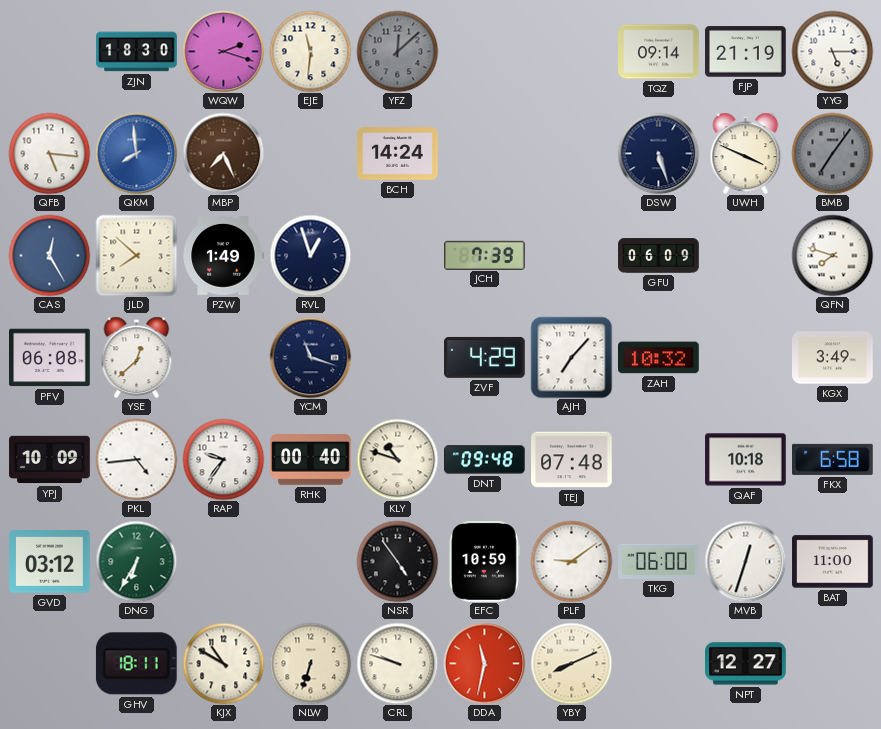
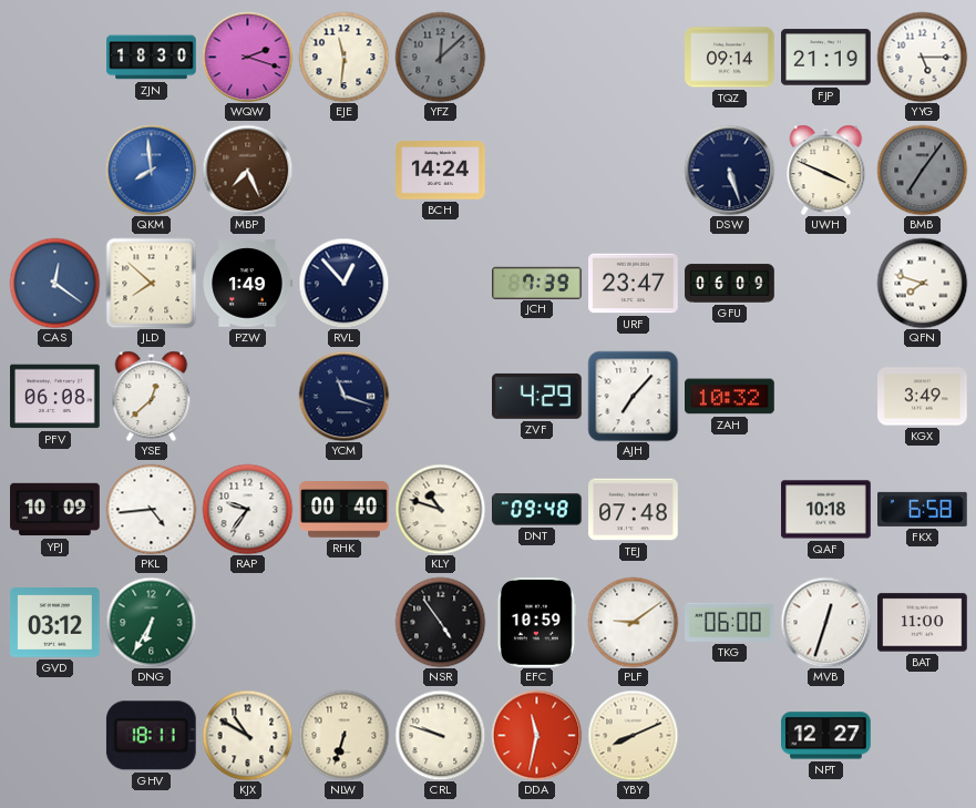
QFB: 5:16 -> none (49, 153)
CAS: 12:25 -> 12:21 (54, 283)
RVL: 12:57 -> 12:53 (343, 283)
URF: none -> 23:47 (634, 284)
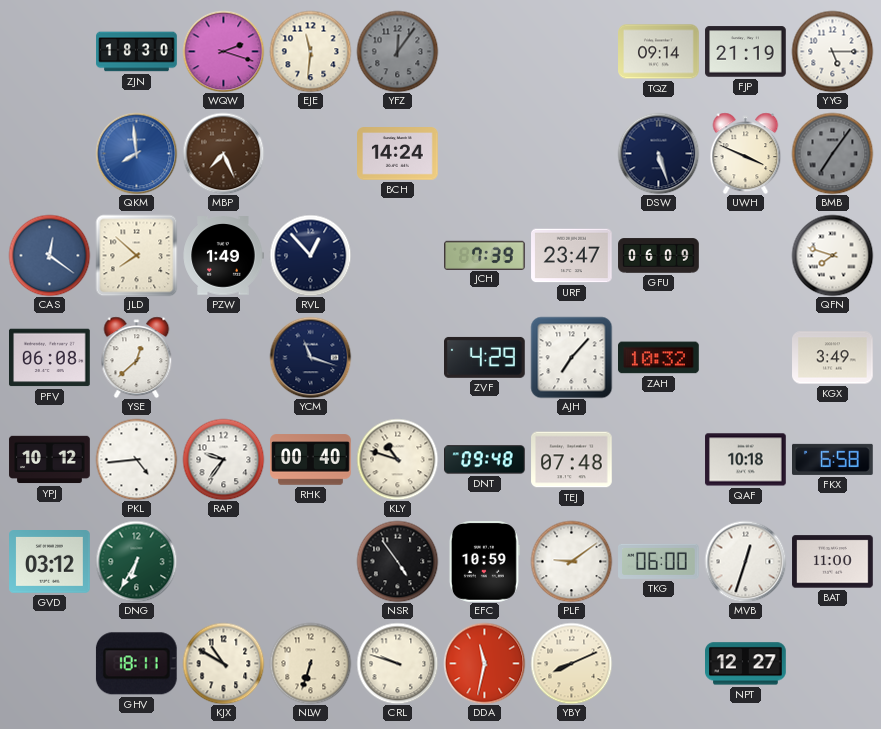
YFZ: 12:08 -> 12:06 (397, 51)
YPJ: 10:09 -> 10:12 (50, 460)
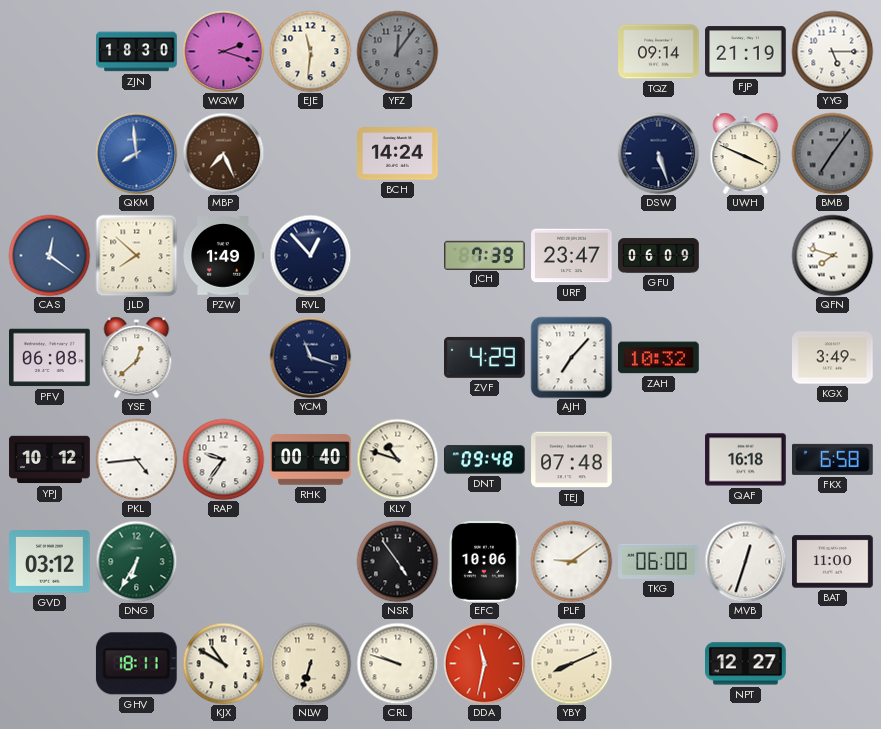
QAF: 10:18 -> 16:18 (746, 460)
EFC: 10:59 -> 10:06 (484, 562)
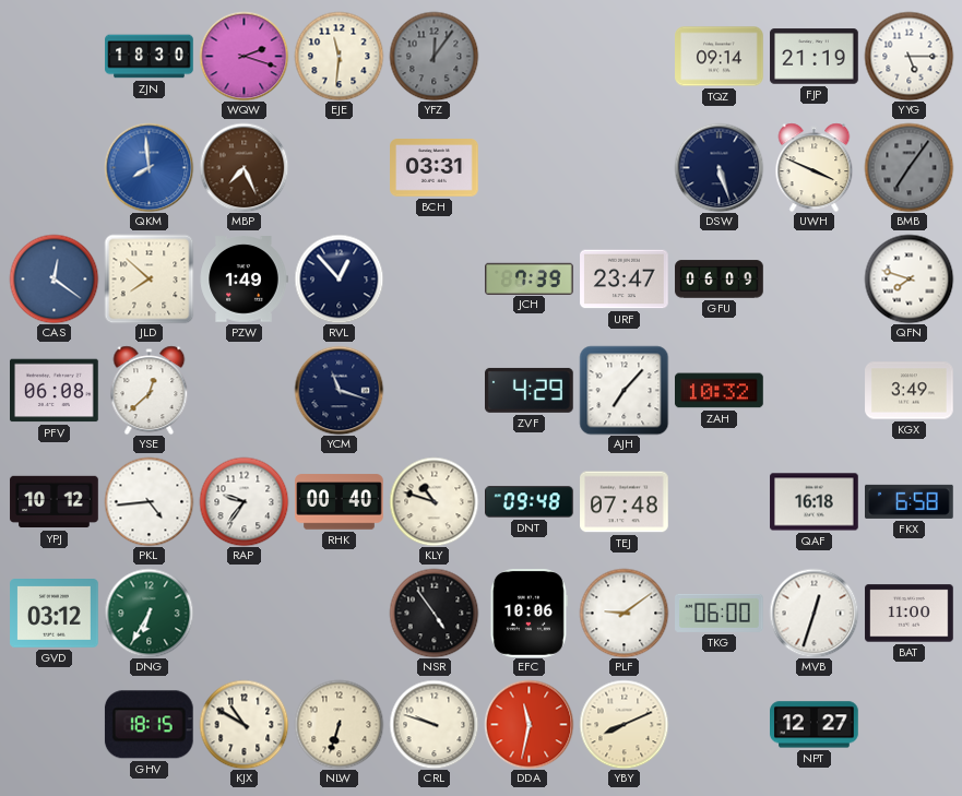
BCH: 14:24 -> 03:31 (435, 168)
GHV: 18:11 -> 18:15 (149, 725)
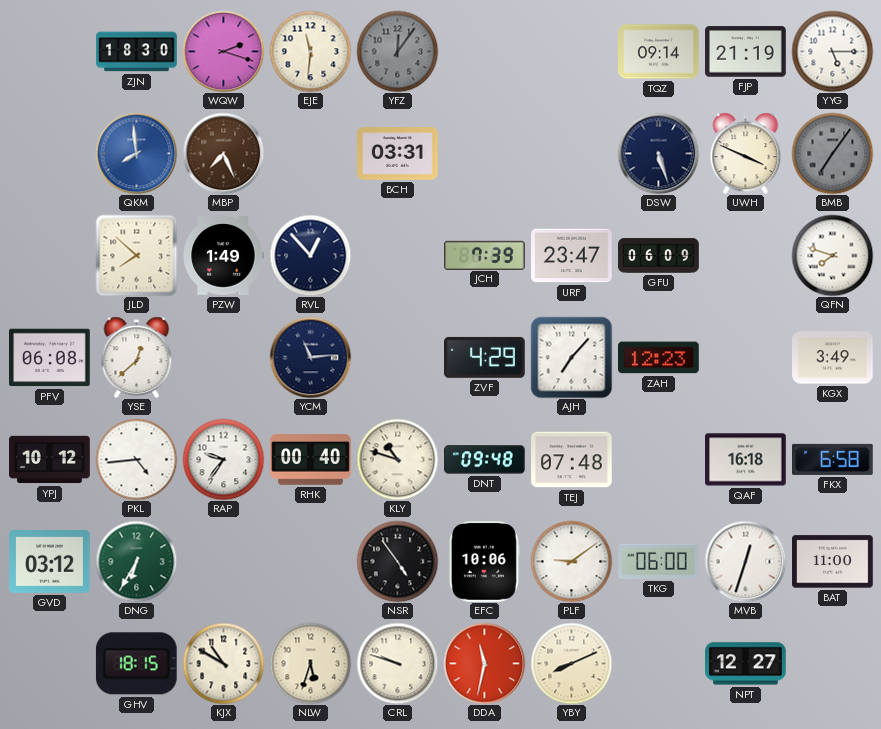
CAS: 12:21 -> none (54, 278)
YCM: 11:18 -> 11:14 (310, 357)
ZAH: 10:32 -> 12:23 (659, 358)
NLW: 6:33 -> 5:33 (310, 663)
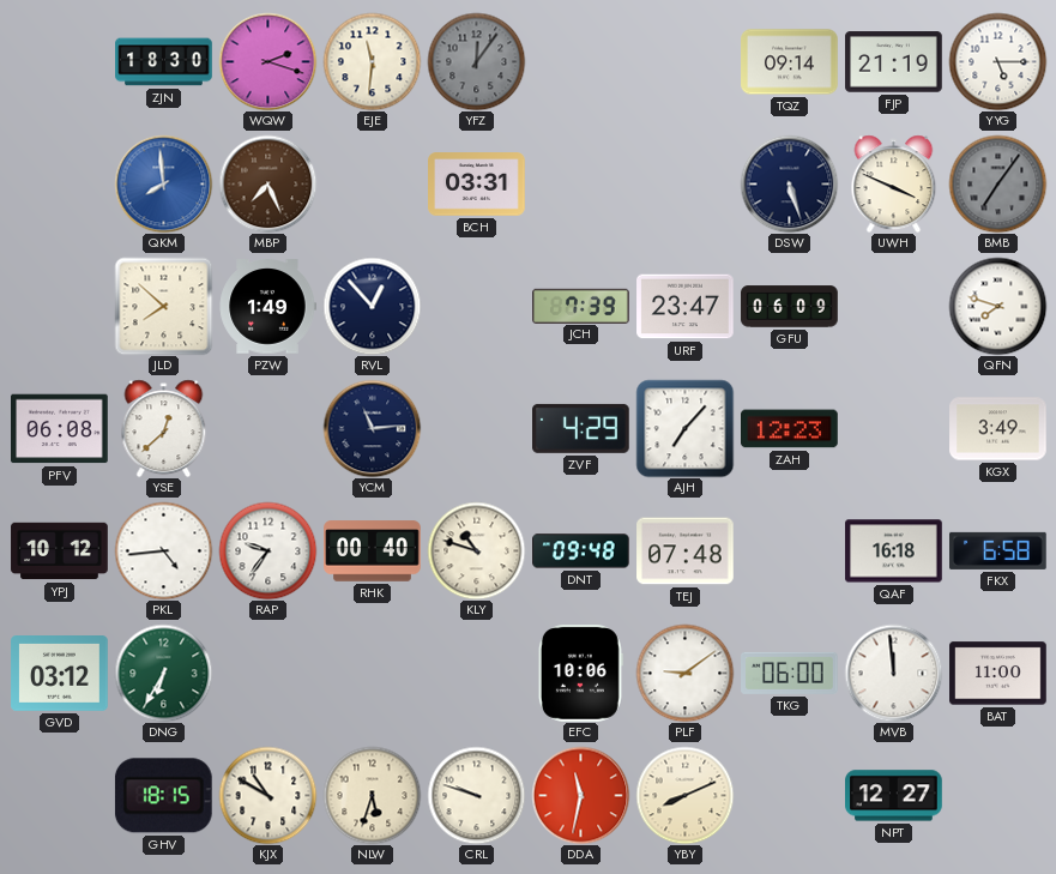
NSR: 4:54 -> none (397, 561)
MVB: 12:33 -> 11:59 (893, 673)
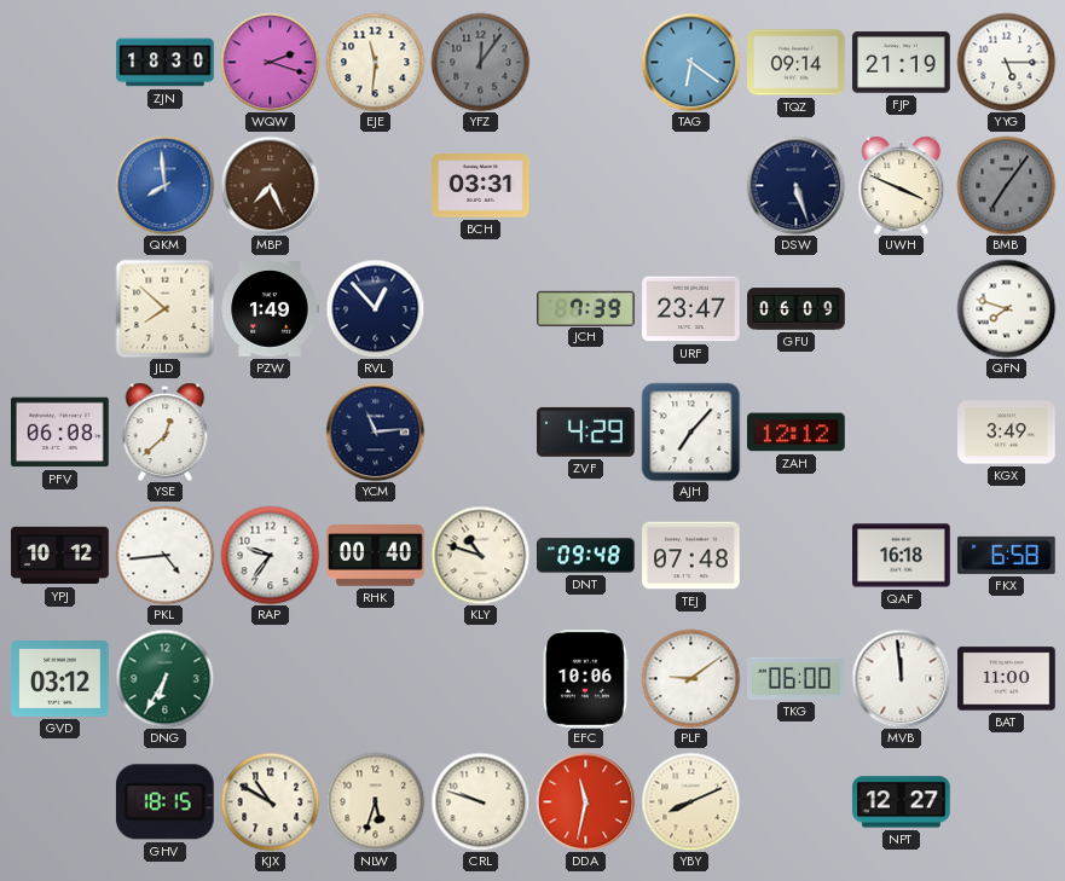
TAG: none -> 6:21 (690, 62)
ZAH: 12:23 -> 12:12 (797, 433)
